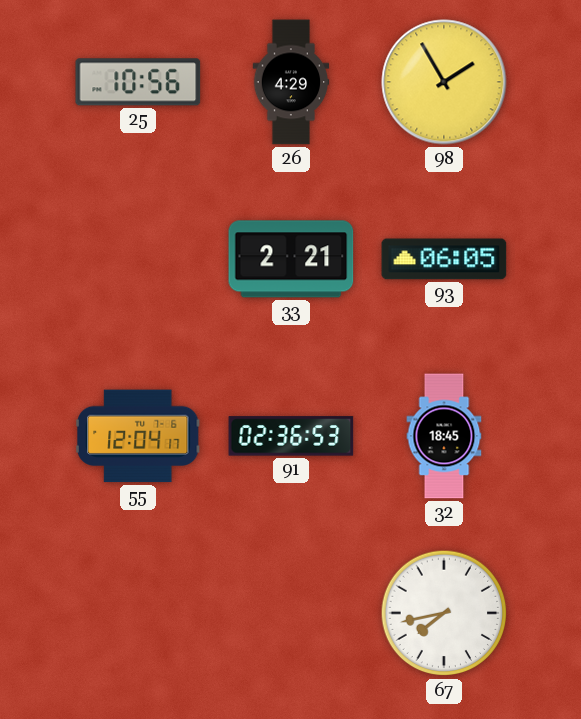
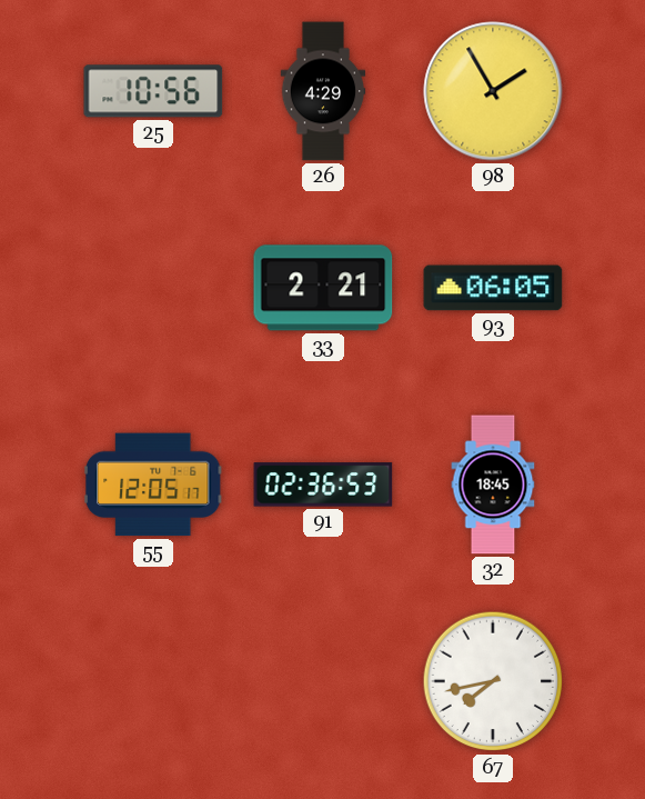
55: 12:04 -> 12:05 (153, 485)
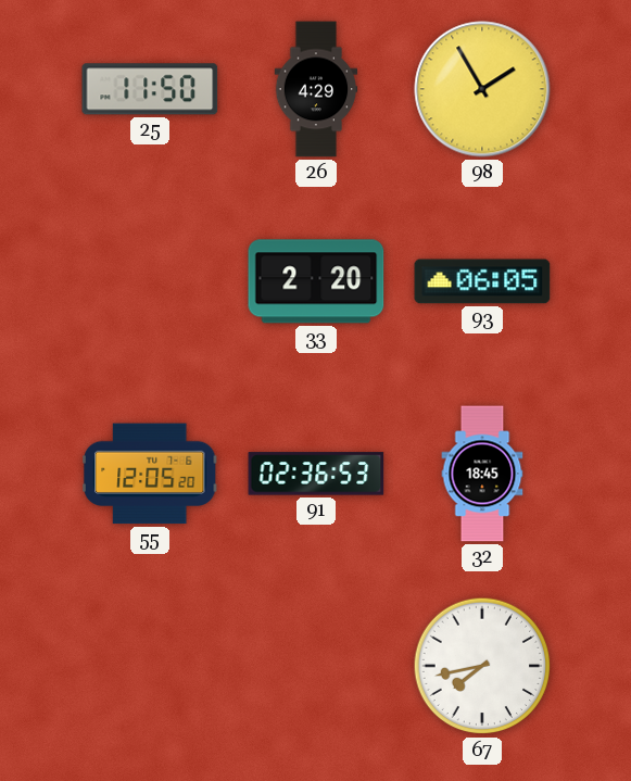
25: 10:56 -> 11:50 (150, 89)
33: 2:21 -> 2:20 (316, 281)
55: 12:05:17 -> 12:05:20 (150, 474)
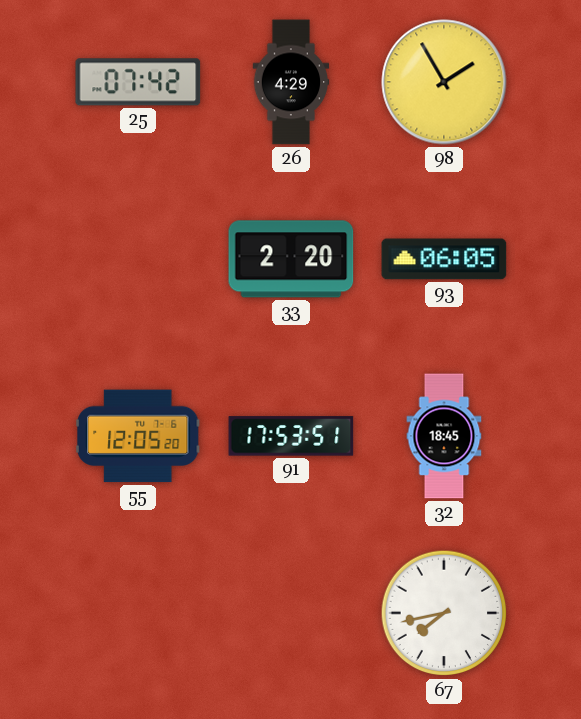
25: 11:50 -> 07:42 (138, 82)
91: 02:36 -> 17:53 (291, 436)
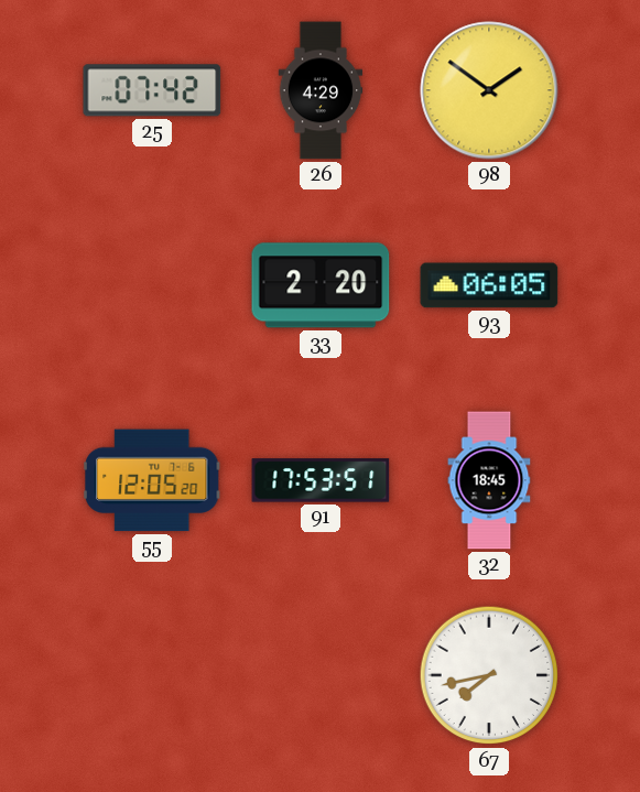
98: 1:55 -> 1:51 (489, 90)
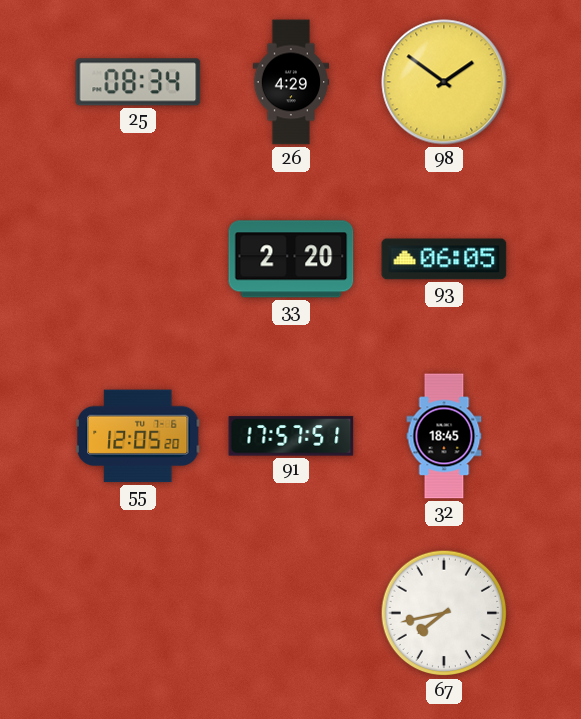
25: 07:42 -> 08:34 (138, 82)
91: 17:53 -> 17:57 (291, 436)
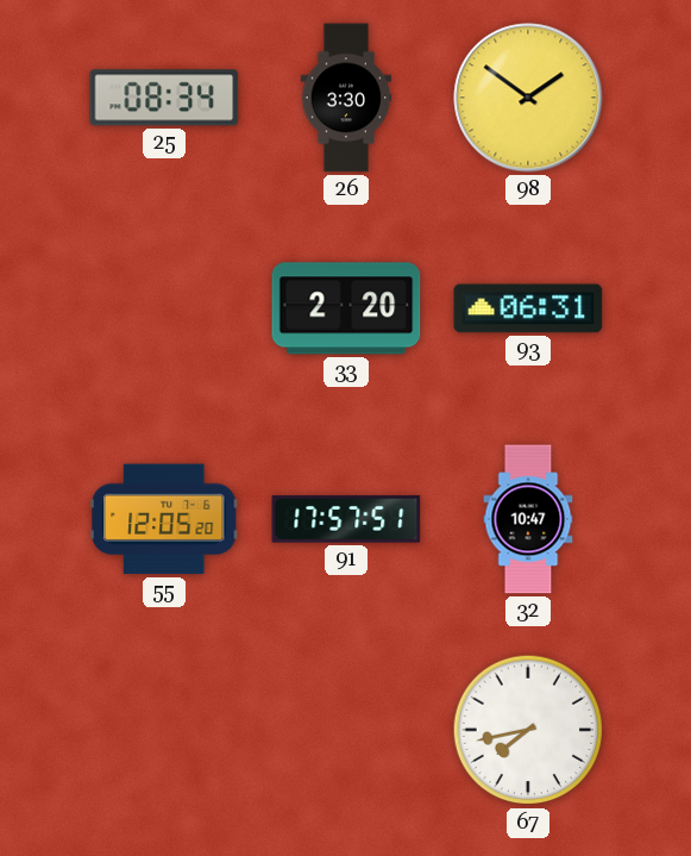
26: 4:29 -> 3:30 (346, 98)
93: 06:05 -> 06:31 (528, 308)
32: 18:45 -> 10:47 (528, 519)
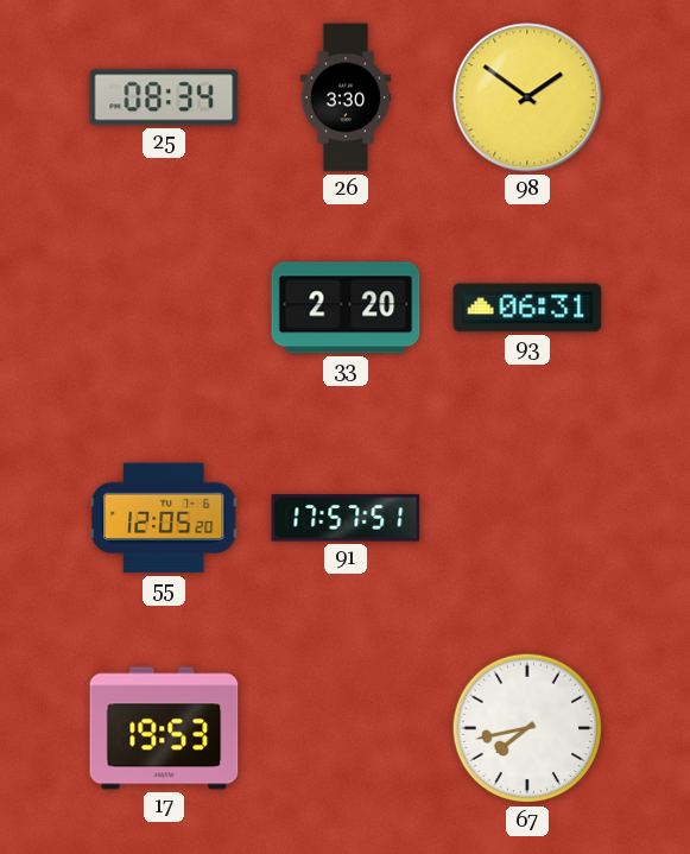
32: 10:47 -> none (528, 519)
17: none -> 19:53 (164, 728)
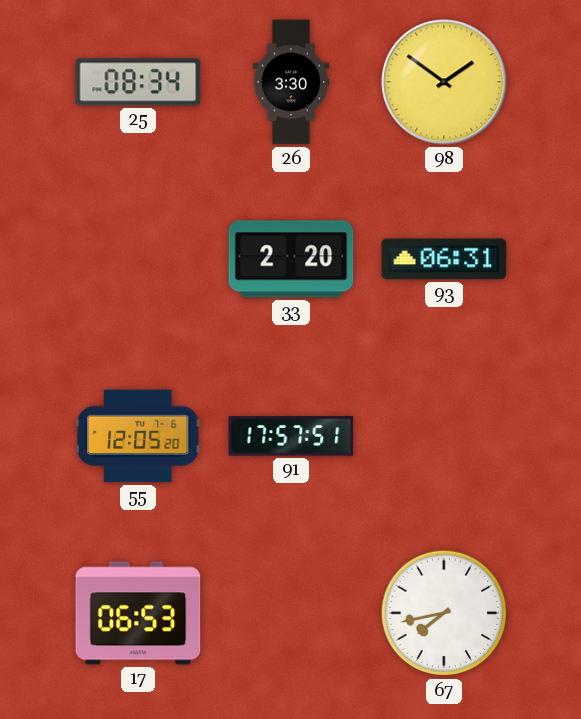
17: 19:53 -> 06:53 (138, 613)
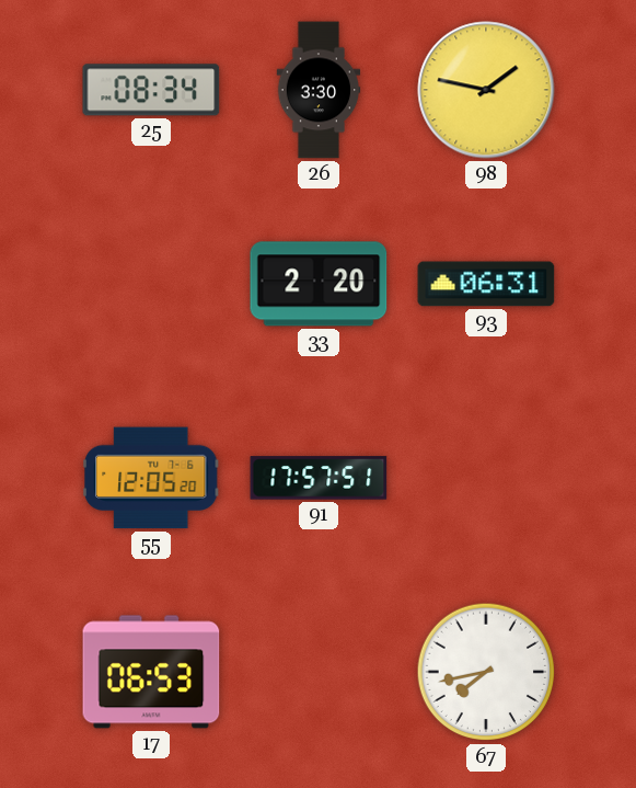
98: 1:51 -> 1:47 (486, 90)
